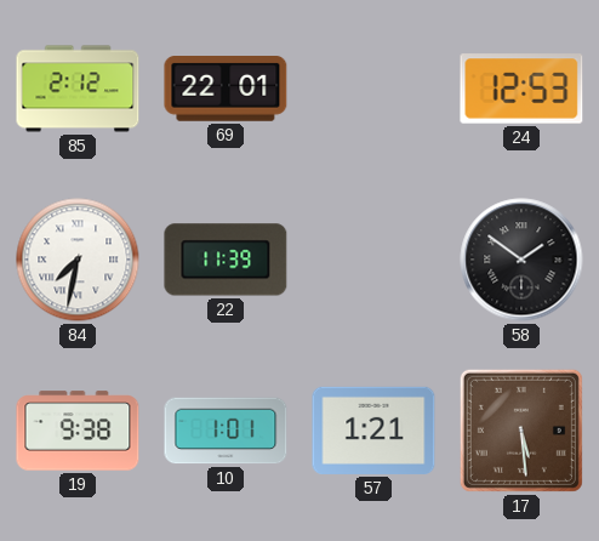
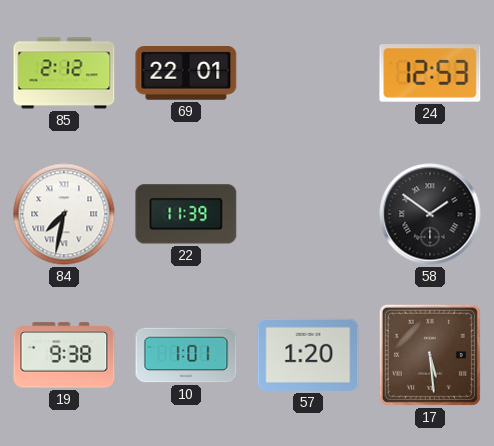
57: 1:21 -> 1:20 (308, 355)
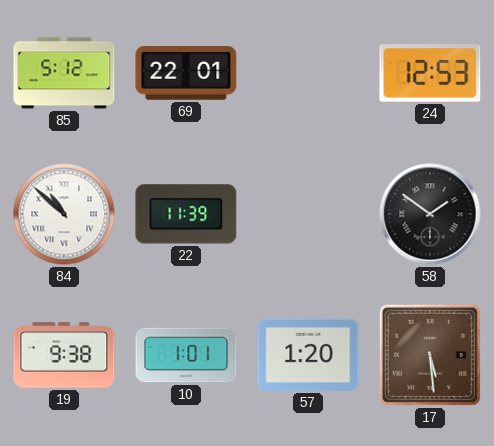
85: 2:12 -> 5:12 (64, 73)
84: 7:32 -> 10:52 (64, 214)
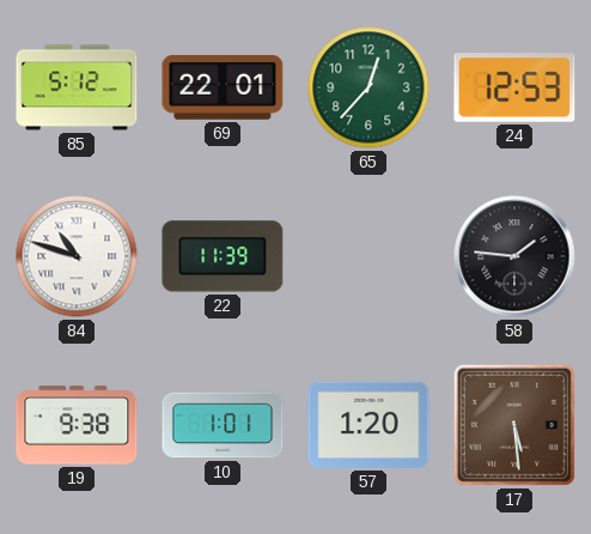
65: none -> 12:37 (368, 87)
84: 10:52 -> 10:48 (77, 256)
58: 1:51 -> 1:46 (514, 256)
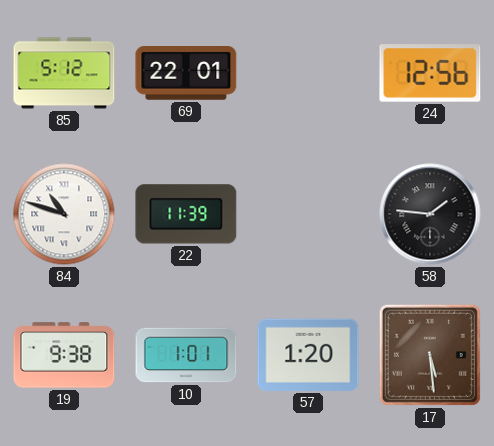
65: 12:37 -> none (368, 87)
24: 12:53 -> 12:56 (430, 73)
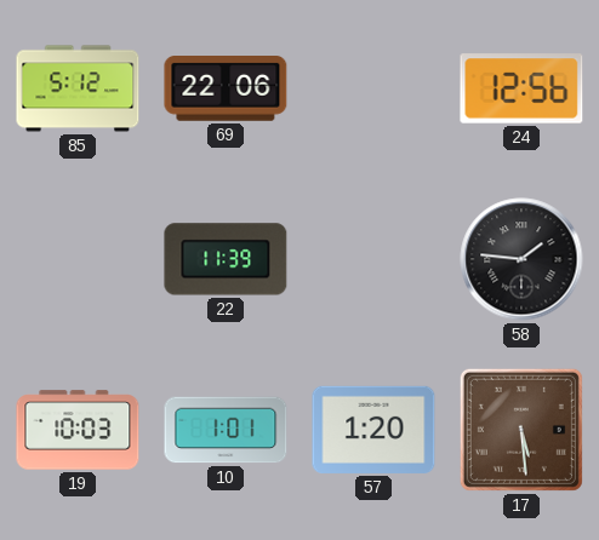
69: 22:01 -> 22:06 (226, 90)
84: 10:48 -> none (64, 214)
19: 9:38 -> 10:03 (78, 430)
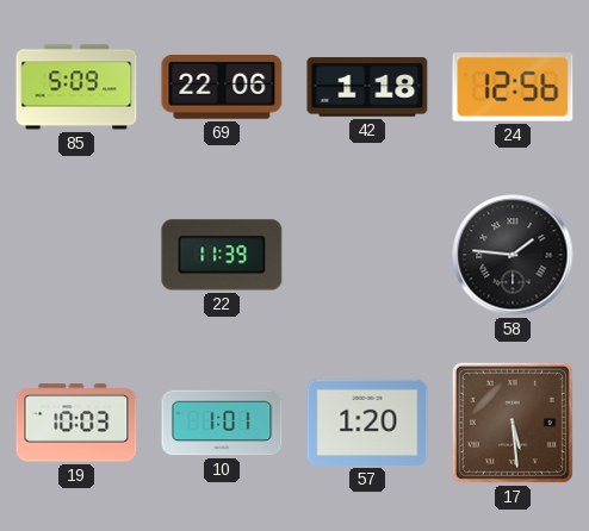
85: 5:12 -> 5:09 (76, 87)
42: none -> 1:18 (367, 87)
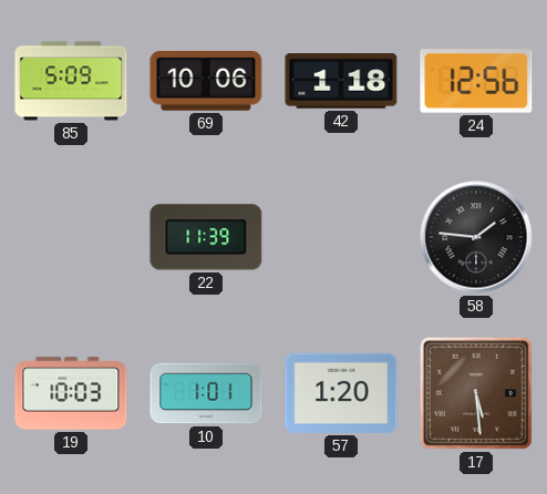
69: 22:06 -> 10:06 (206, 82)
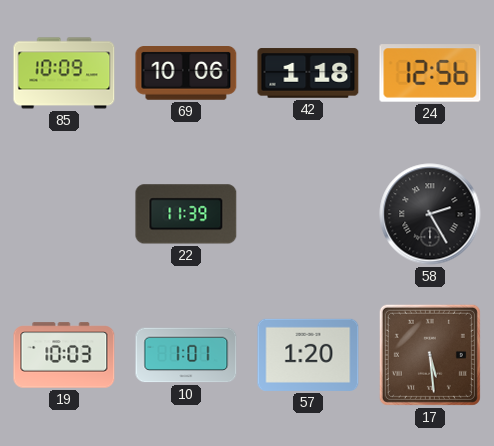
85: 5:09 -> 10:09 (64, 73)
58: 1:46 -> 2:25 (430, 214)
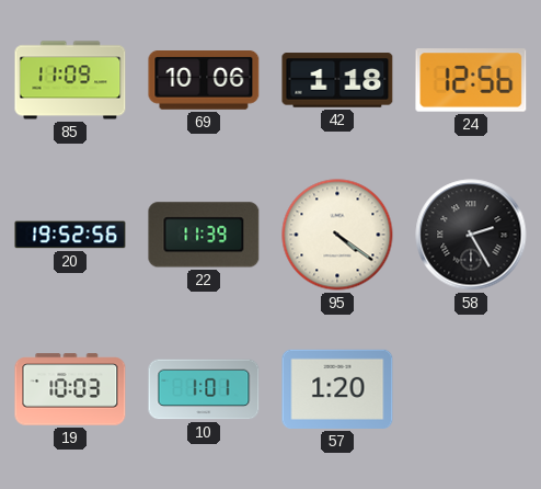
85: 10:09 -> 11:09 (70, 80)
20: none -> 19:52 (70, 235)
95: none -> 4:21 (337, 235)
17: 5:29 -> none (430, 355)
